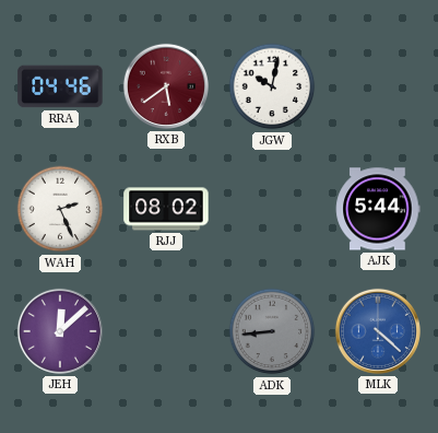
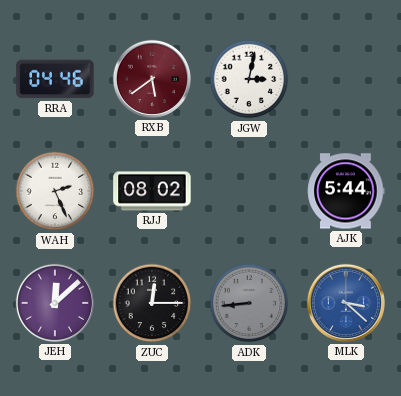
JGW: 10:02 -> 3:02 (249, 79)
ZUC: none -> 12:15 (152, 303)
MLK: 4:22 -> 3:22 (346, 303)
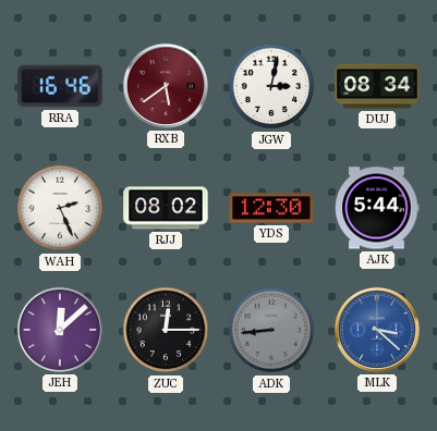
RRA: 04:46 -> 16:46 (60, 86)
DUJ: none -> 08:34 (377, 86)
YDS: none -> 12:30 (271, 208)
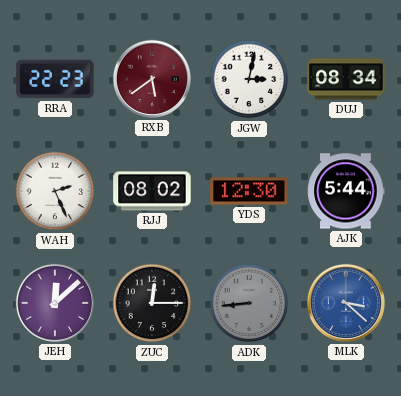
RRA: 16:46 -> 22:23 (55, 79)
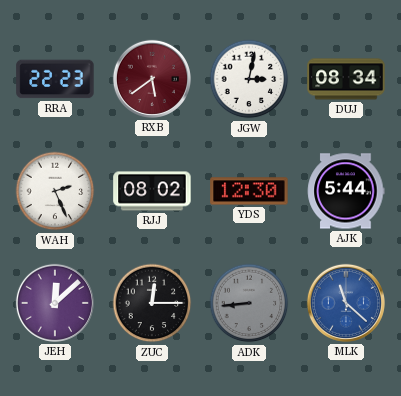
MLK: 3:22 -> 11:22 (346, 303)
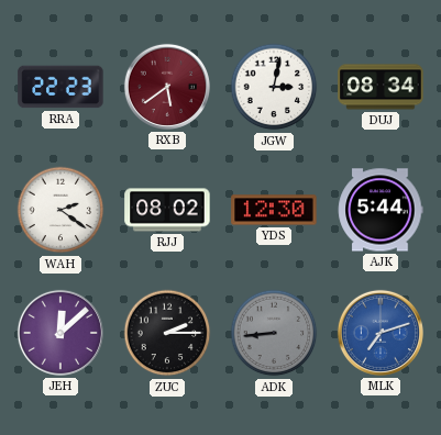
WAH: 2:26 -> 2:21 (60, 210)
ZUC: 12:15 -> 2:15 (167, 333)
MLK: 11:22 -> 7:12 (381, 333)
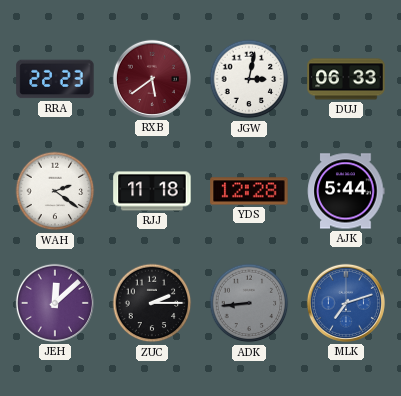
DUJ: 08:34 -> 06:33 (346, 79)
RJJ: 08:02 -> 11:18 (152, 191)
YDS: 12:30 -> 12:28 (249, 191)
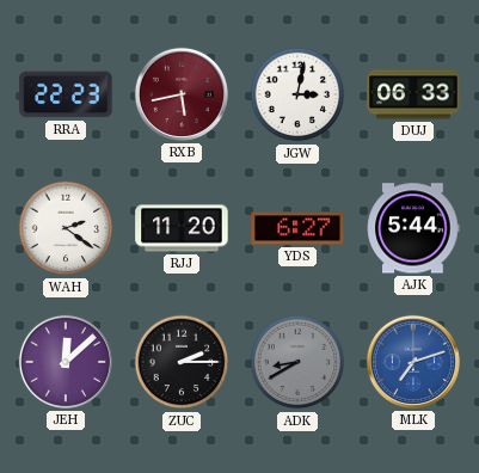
RXB: 5:39 -> 5:43 (182, 94)
RJJ: 11:18 -> 11:20 (182, 228)
YDS: 12:28 -> 6:27 (297, 228)
ADK: 8:44 -> 8:40 (297, 362)
